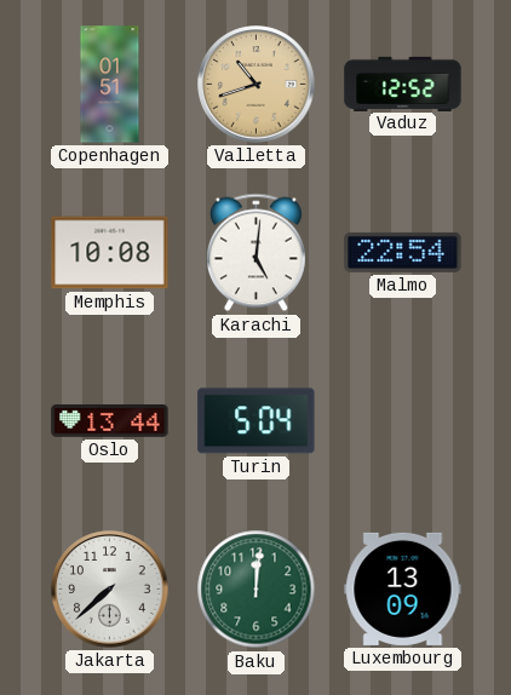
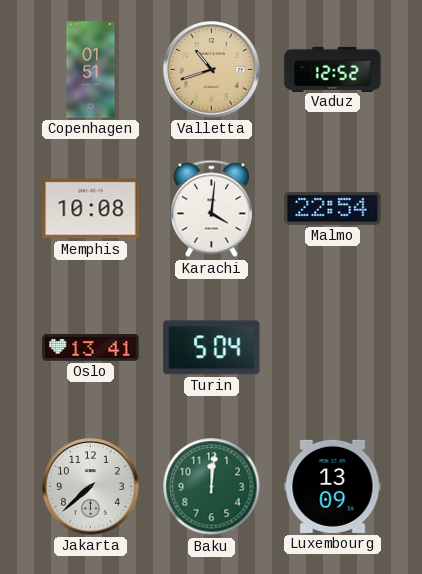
Karachi: 5:01 -> 4:01 (211, 209)
Oslo: 13:44 -> 13:41 (91, 348)
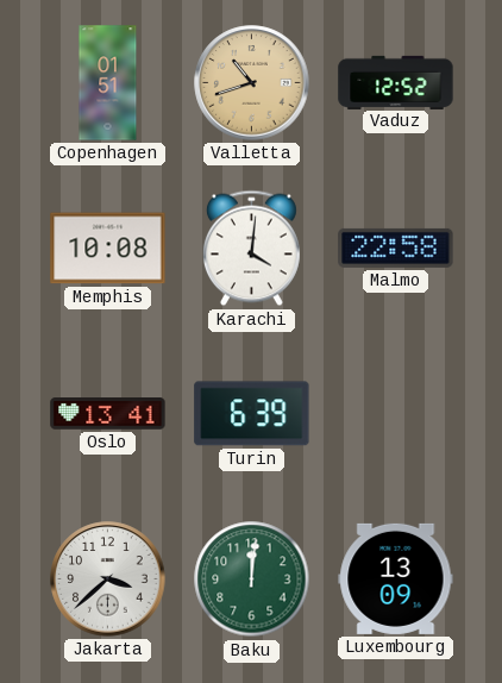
Malmo: 22:54 -> 22:58 (396, 247)
Turin: 5:04 -> 6:39 (252, 414)
Jakarta: 7:38 -> 3:38 (108, 579)
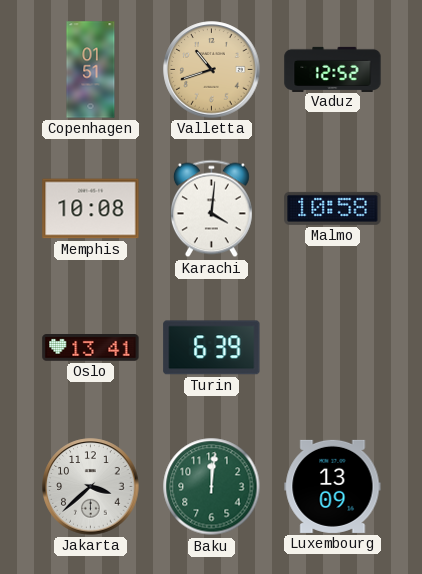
Malmo: 22:58 -> 10:58 (333, 208)
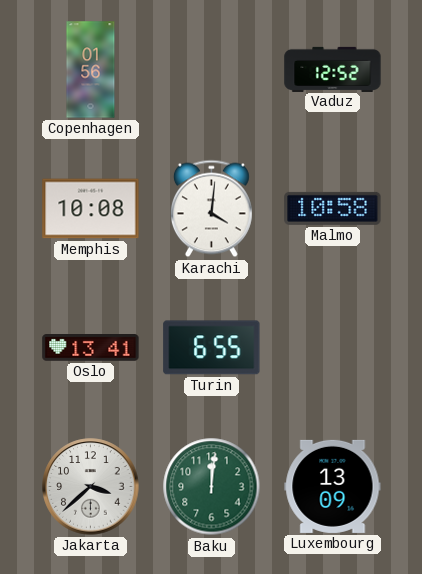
Copenhagen: 01:51 -> 01:56 (91, 70)
Valletta: 10:42 -> none (212, 70)
Turin: 6:39 -> 6:55 (212, 348)
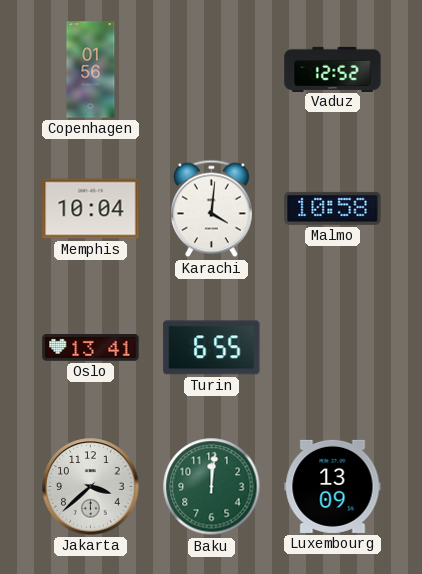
Memphis: 10:08 -> 10:04 (91, 209)
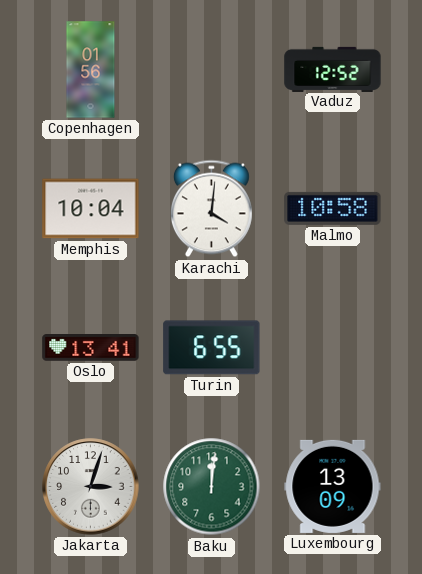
Jakarta: 3:38 -> 3:03 (91, 487)
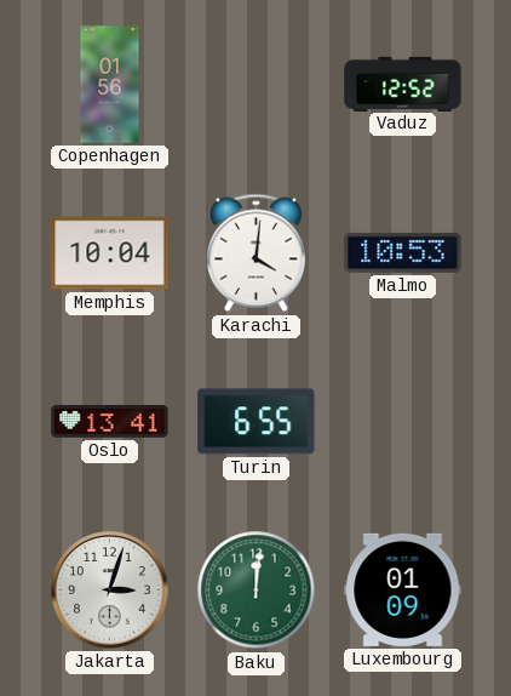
Malmo: 10:58 -> 10:53 (403, 252)
Luxembourg: 13:09 -> 01:09 (403, 589)
